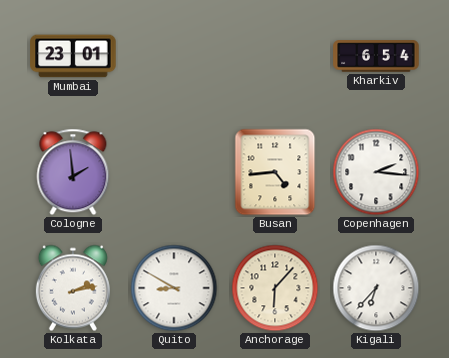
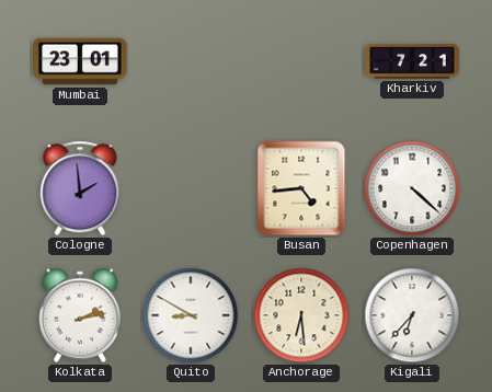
Kharkiv: 6:54 -> 7:21 (412, 61)
Copenhagen: 2:16 -> 4:22 (412, 188)
Anchorage: 6:07 -> 6:29 (301, 315)
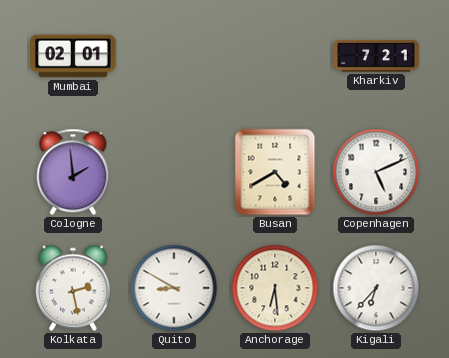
Mumbai: 23:01 -> 02:01 (73, 56)
Busan: 4:44 -> 4:40 (275, 172)
Copenhagen: 4:22 -> 5:11 (376, 172)
Kolkata: 2:13 -> 2:28 (73, 288)
